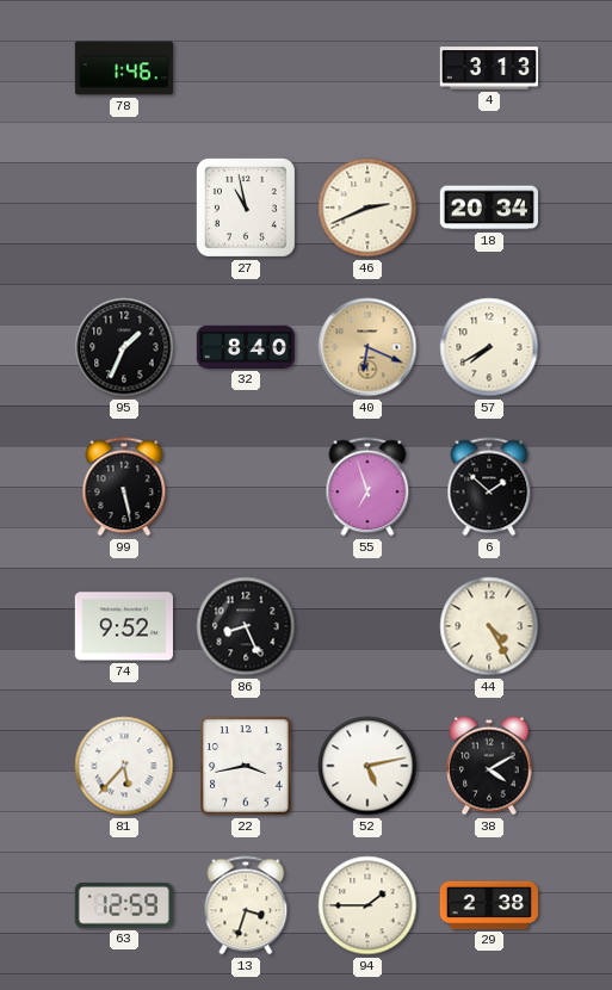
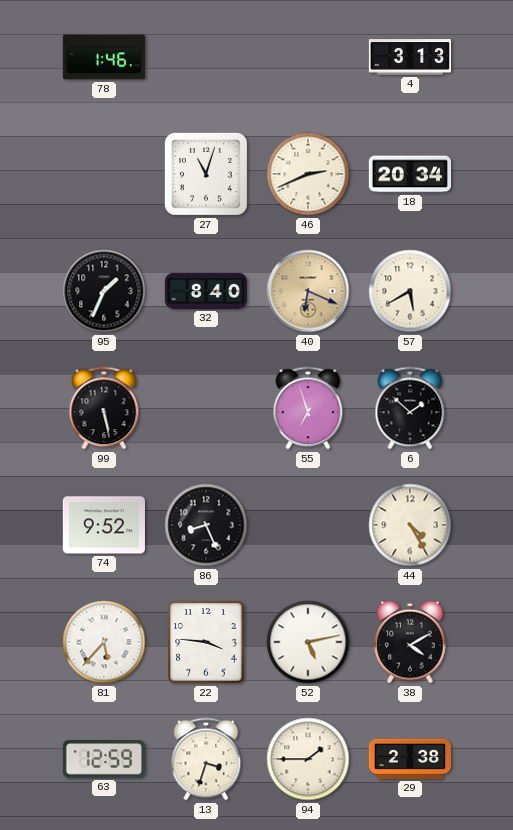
27: 10:58 -> 11:03 (206, 174)
57: 7:40 -> 5:40 (410, 291)
22: 3:43 -> 3:46 (206, 642)
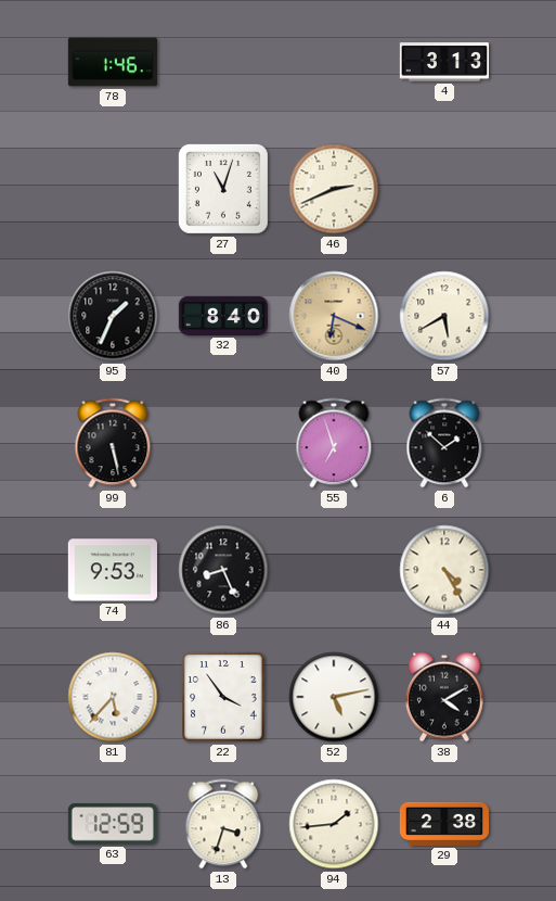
18: 20:34 -> none (409, 174)
74: 9:52 -> 9:53 (113, 570)
22: 3:46 -> 3:54 (223, 697)
94: 1:45 -> 1:44 (334, 824)
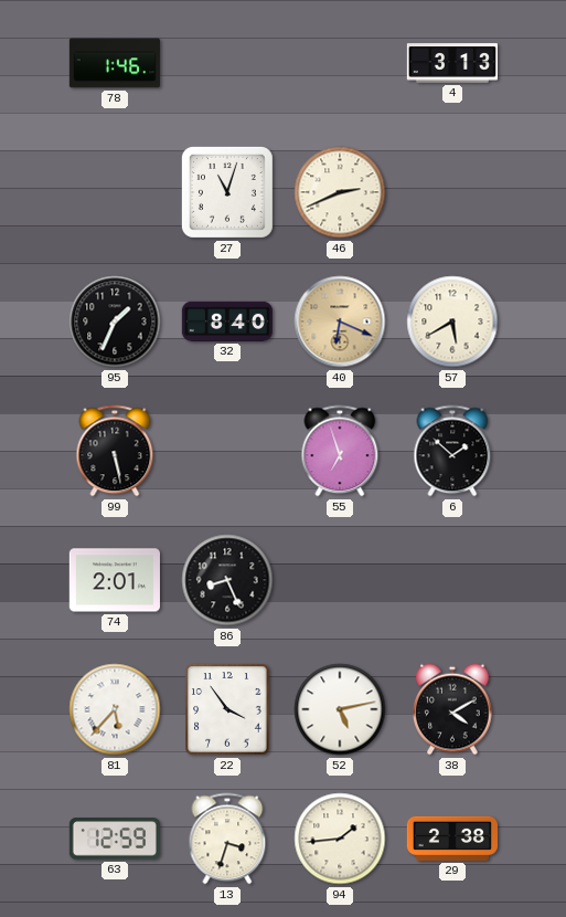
74: 9:53 -> 2:01 (115, 580)
44: 4:25 -> none (444, 570)
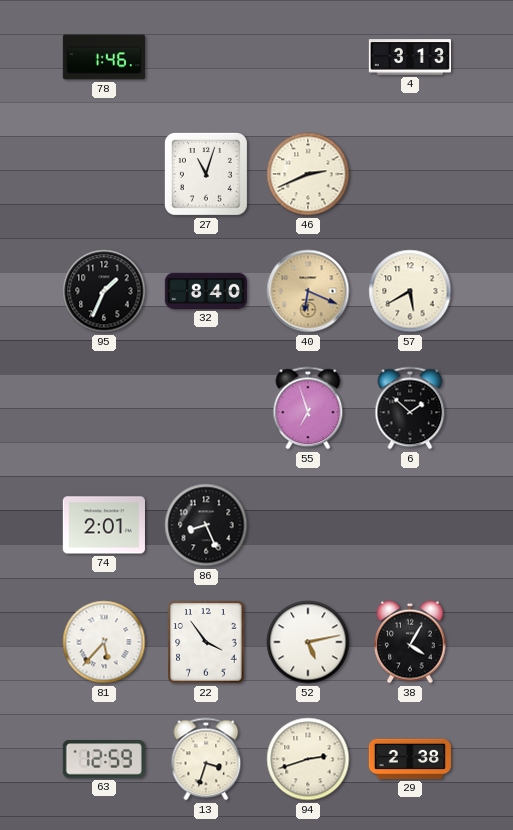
99: 5:28 -> none (115, 451)
38: 4:10 -> 4:05 (410, 642)
94: 1:44 -> 2:42 (308, 759)
